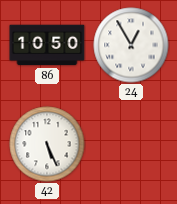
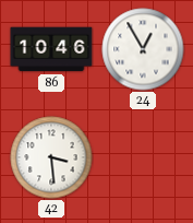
86: 10:50 -> 10:46 (51, 49)
42: 5:26 -> 3:29 (51, 157)
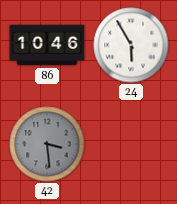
24: 12:55 -> 5:55 (131, 45)
42 dial: white -> grey (47, 144)
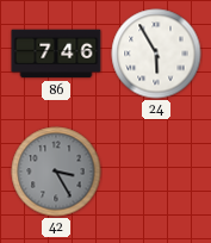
86: 10:46 -> 7:46 (56, 54)
42: 3:29 -> 3:25 (56, 172)
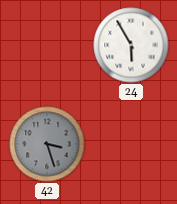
86: 7:46 -> none (56, 54)
42: 3:25 -> 3:27 (47, 144)
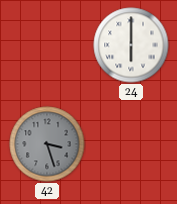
24: 5:55 -> 6:00 (131, 45)
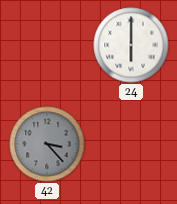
42: 3:27 -> 3:23 (47, 144)
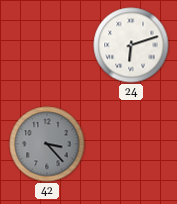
24: 6:00 -> 6:12 (131, 45)
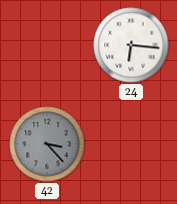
24: 6:12 -> 6:16 (131, 45)
